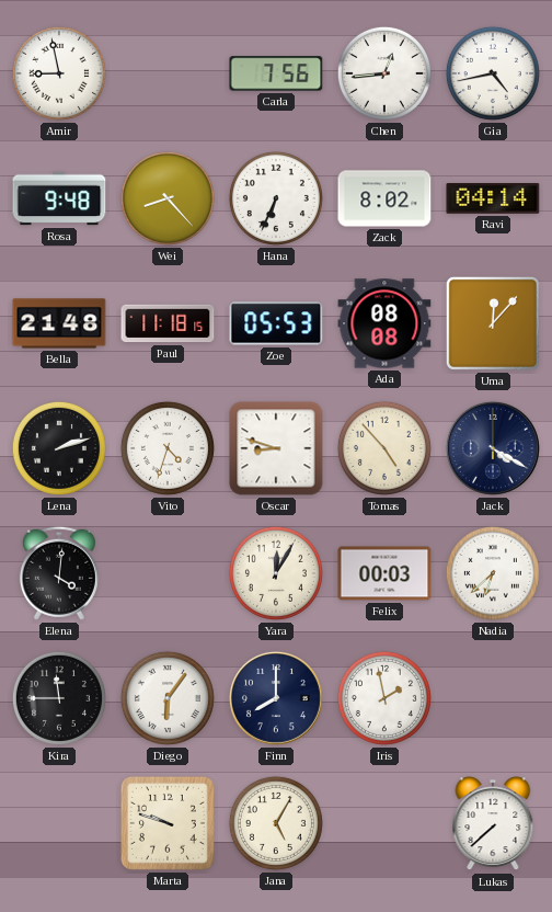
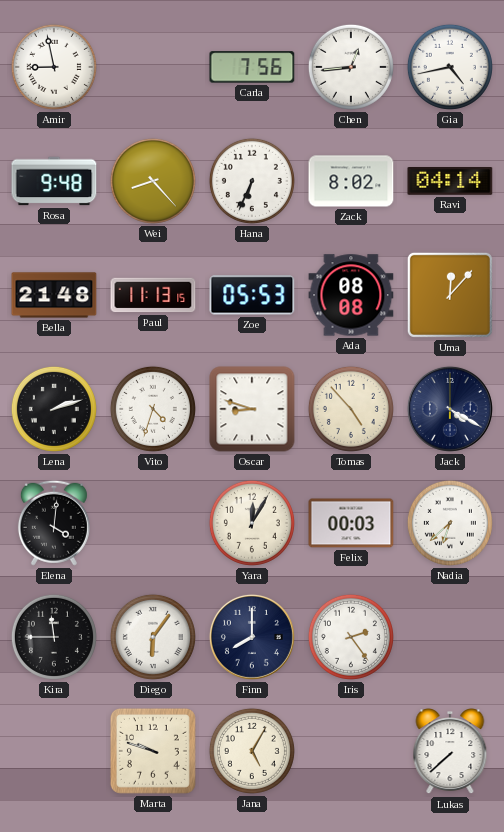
Paul: 11:18 -> 11:13 (153, 295)
Iris: 1:58 -> 2:24 (351, 637)
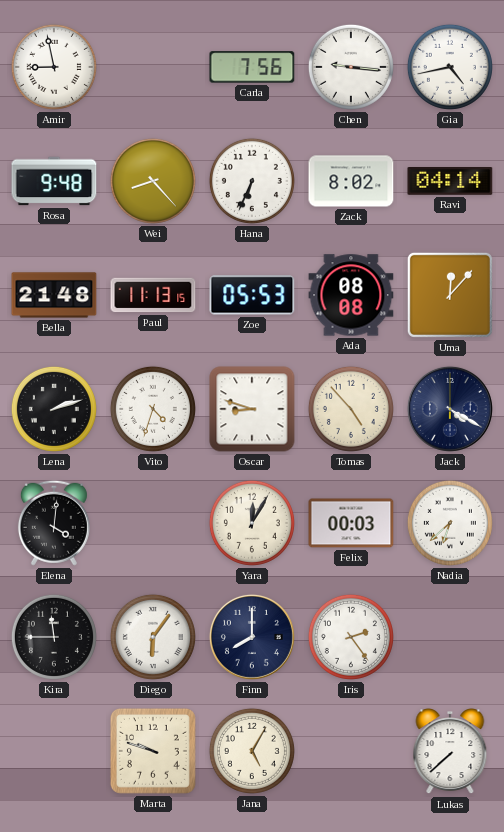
Chen: 12:44 -> 9:16 (351, 67)
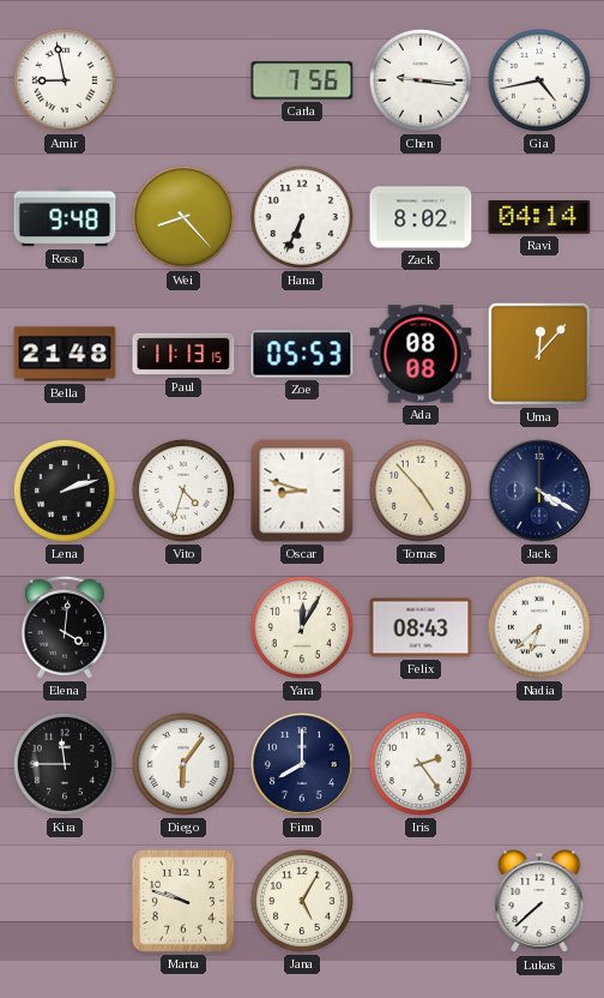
Felix: 00:03 -> 08:43 (421, 627)
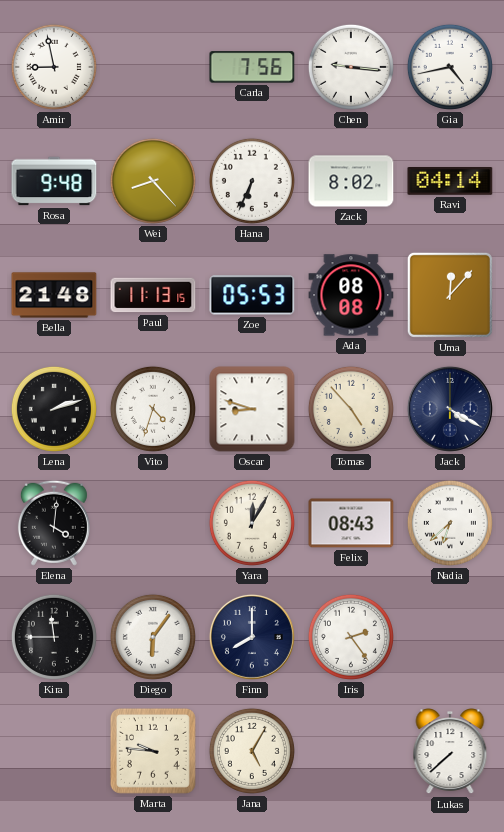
Marta: 9:48 -> 9:46 (153, 751)
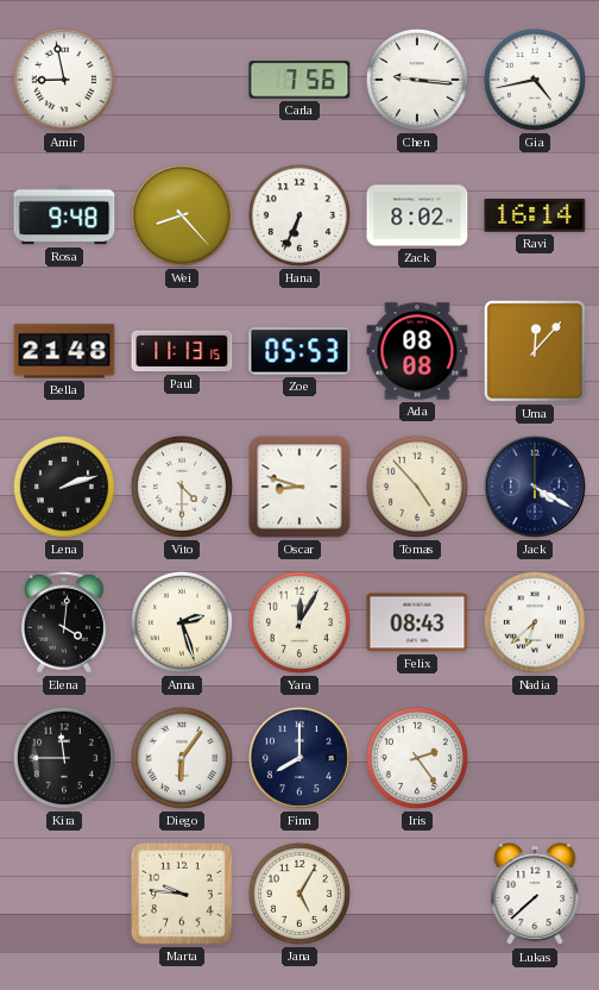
Ravi: 04:14 -> 16:14 (535, 217)
Vito: 4:33 -> 4:30 (182, 487)
Anna: none -> 2:27 (182, 622)
